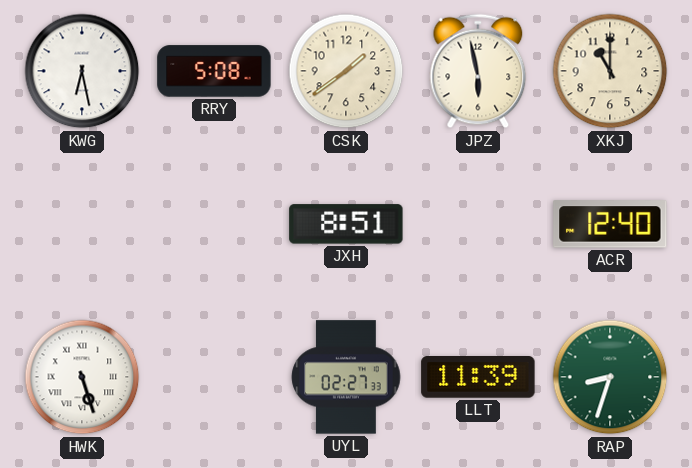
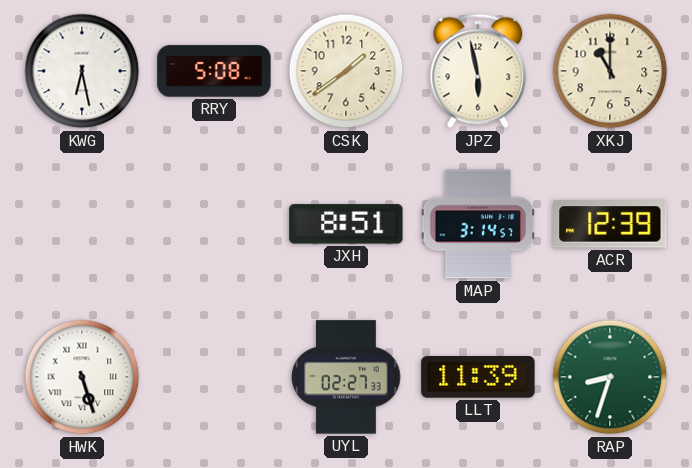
MAP: none -> 3:14 (478, 224)
ACR: 12:40 -> 12:39 (610, 224)
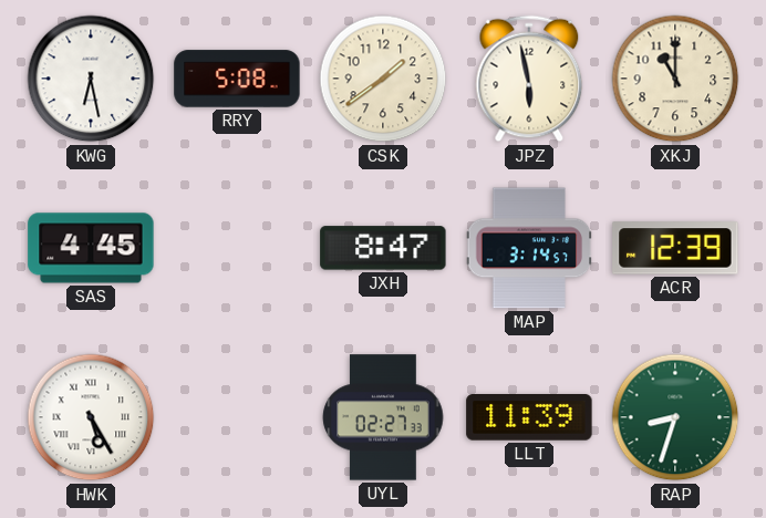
SAS: none -> 4:45 (91, 248)
JXH: 8:51 -> 8:47 (383, 248)
HWK: 5:27 -> 5:25 (91, 417)
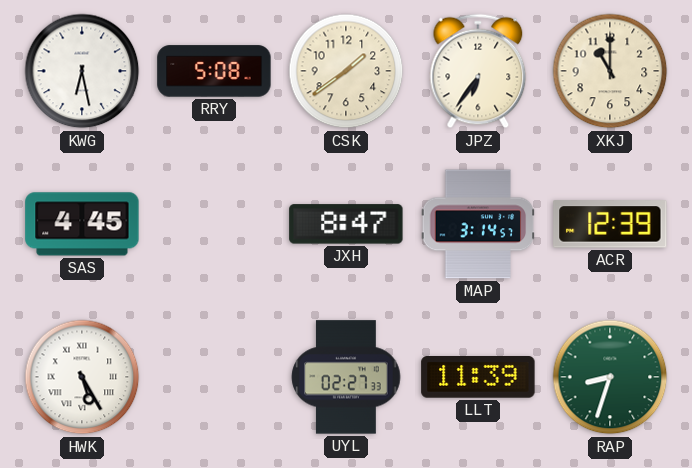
JPZ: 5:58 -> 6:36 (478, 71)
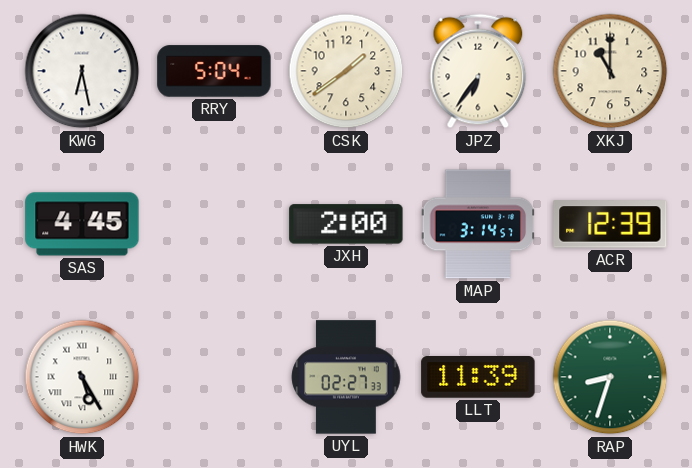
RRY: 5:08 -> 5:04 (214, 71)
JXH: 8:47 -> 2:00 (346, 224)
